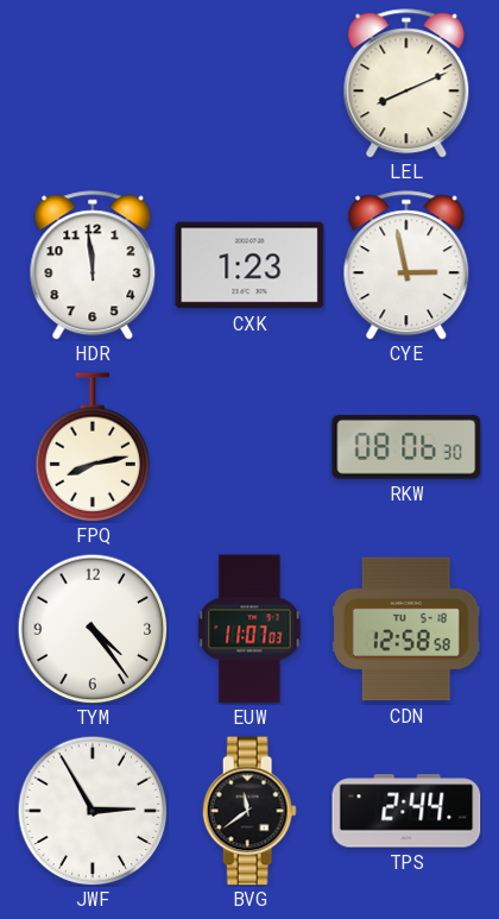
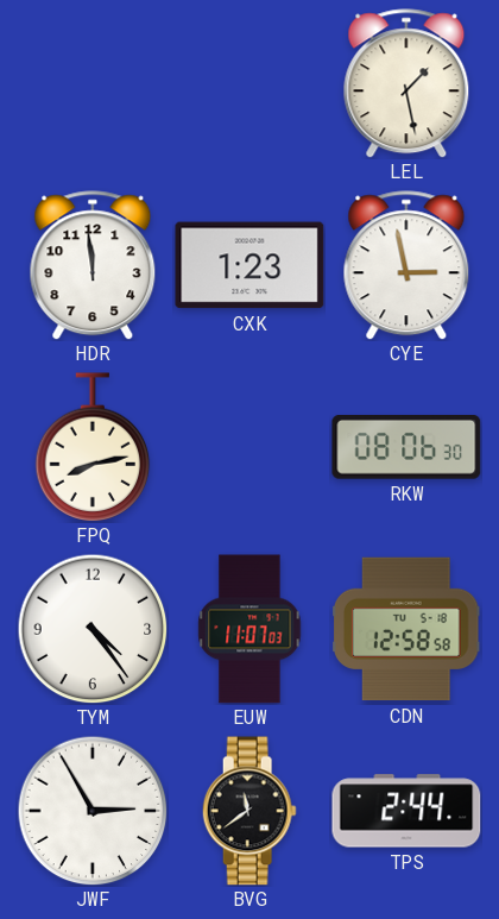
LEL: 8:11 -> 1:28 (406, 83)
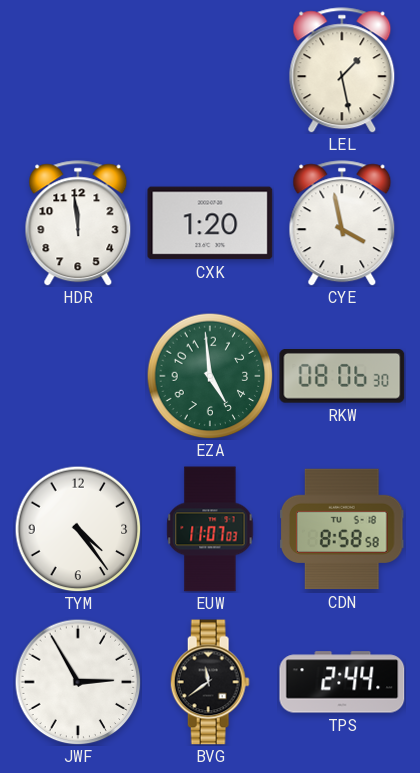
CXK: 1:23 -> 1:20 (210, 223)
CYE: 2:58 -> 3:58 (342, 223)
FPQ: 8:13 -> none (93, 447)
EZA: none -> 4:59 (210, 376)
CDN: 12:58 -> 8:58 (343, 529)
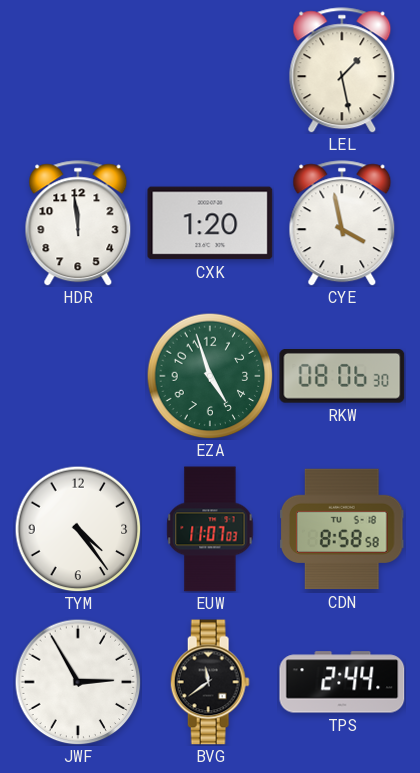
EZA: 4:59 -> 4:57 (210, 376)
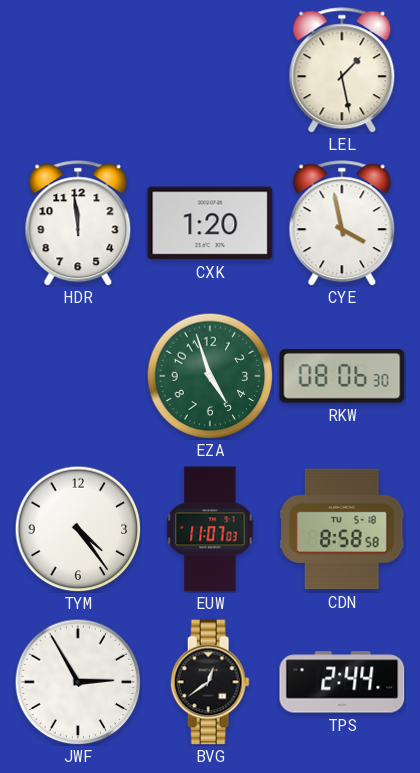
BVG: 11:39 -> 12:39 (210, 682)
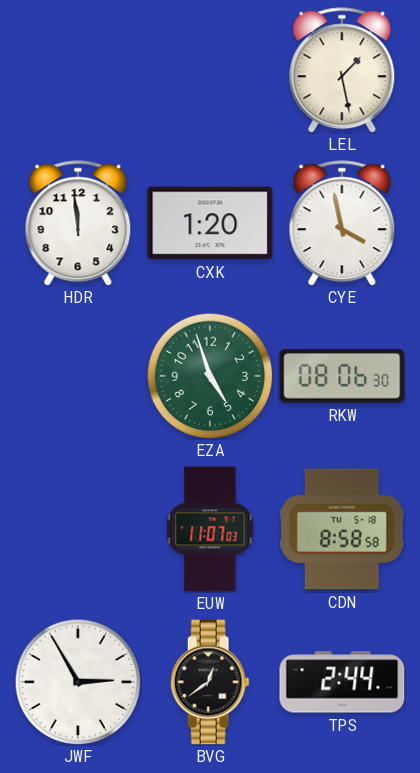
TYM: 4:24 -> none (78, 529)
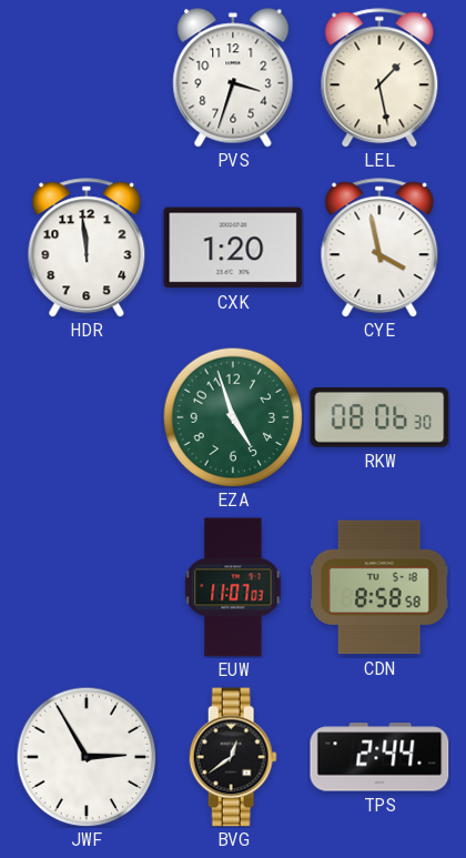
PVS: none -> 3:33 (233, 78)
